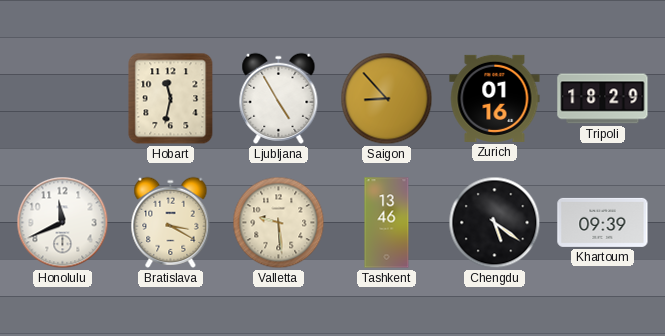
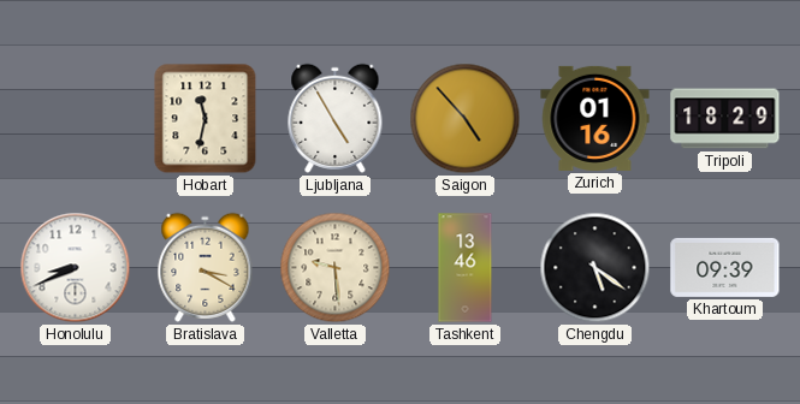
Saigon: 8:53 -> 4:53 (466, 119)
Honolulu: 11:41 -> 8:41 (76, 268)
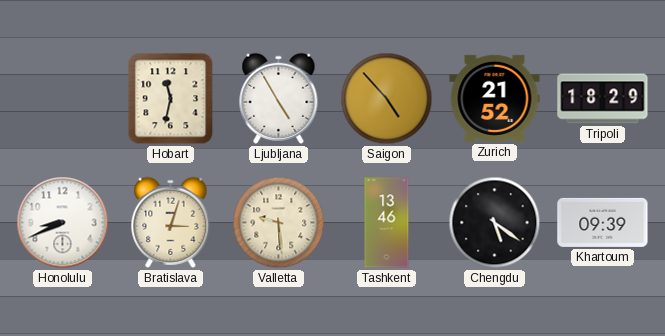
Zurich: 01:16 -> 21:52 (495, 98)
Bratislava: 3:20 -> 3:03 (171, 222)
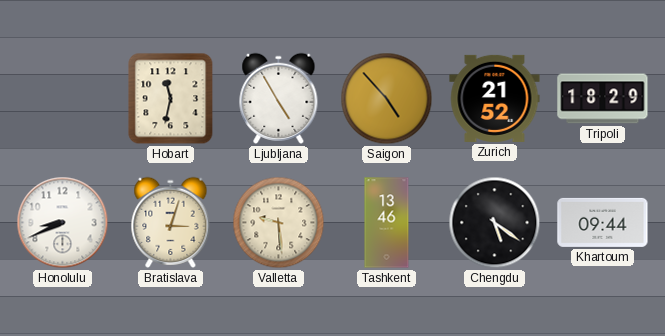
Khartoum: 09:39 -> 09:44 (603, 222)
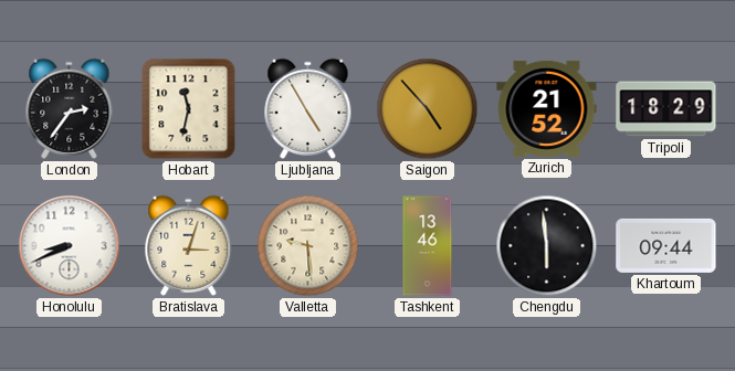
London: none -> 2:36 (70, 108)
Chengdu: 5:21 -> 5:59 (547, 246)
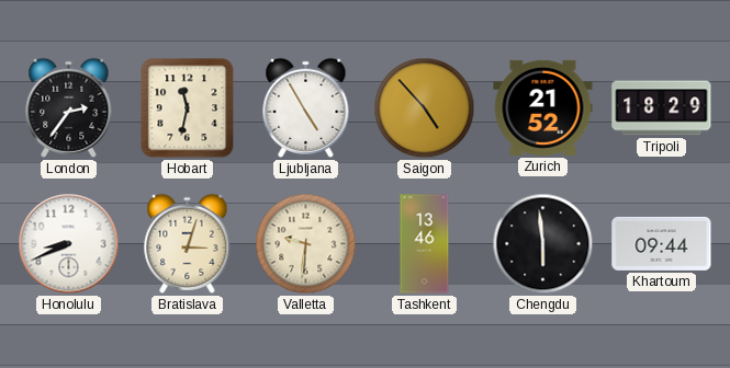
Valletta: 9:29 -> 9:31 (306, 244)
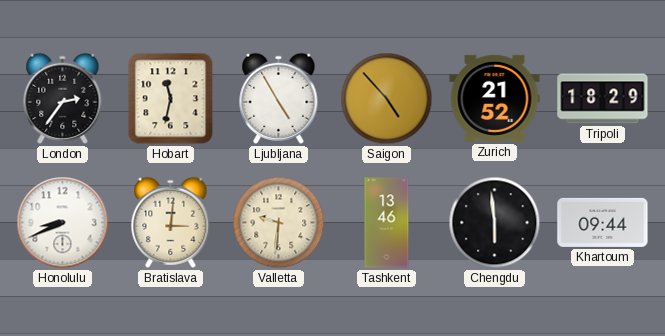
Bratislava: 3:03 -> 3:01 (171, 222)
